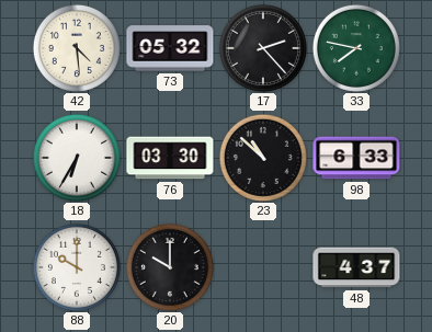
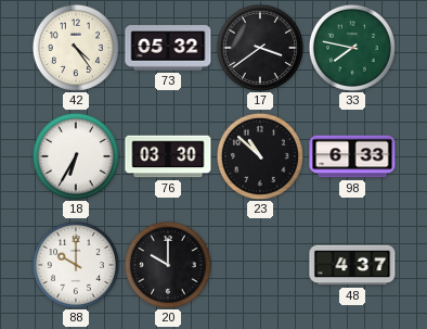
42: 4:29 -> 4:24 (76, 48)
17: 2:23 -> 3:39 (260, 48)
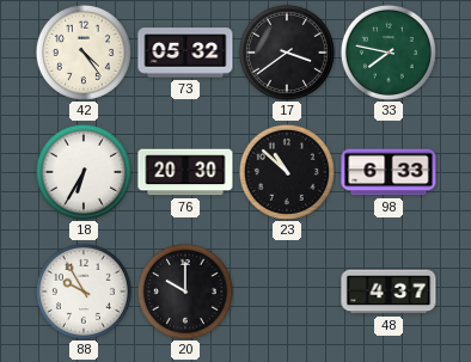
76: 03:30 -> 20:30 (185, 172)
88: 10:00 -> 9:55 (84, 292)
